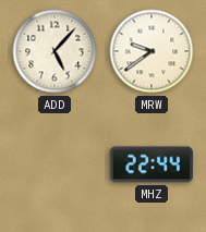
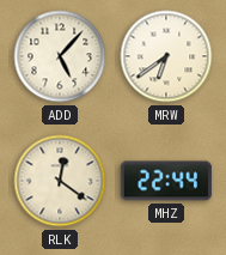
MRW: 9:39 -> 6:39 (166, 56)
RLK: none -> 12:21 (60, 181)
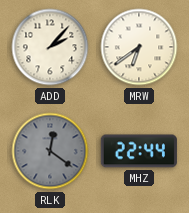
ADD: 5:07 -> 2:07 (50, 47)
RLK dial: cream -> grey (50, 151)
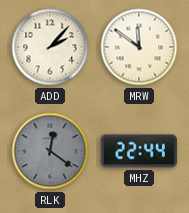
MRW: 6:39 -> 11:51 (139, 47)
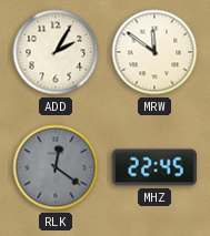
ADD: 2:07 -> 2:05 (56, 52)
MHZ: 22:44 -> 22:45 (154, 167)
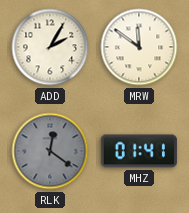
MHZ: 22:45 -> 01:41 (139, 151)
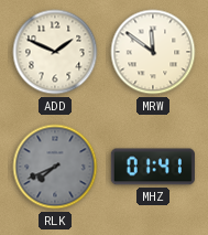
ADD: 2:05 -> 1:49 (55, 52)
RLK: 12:21 -> 7:41 (55, 167)
